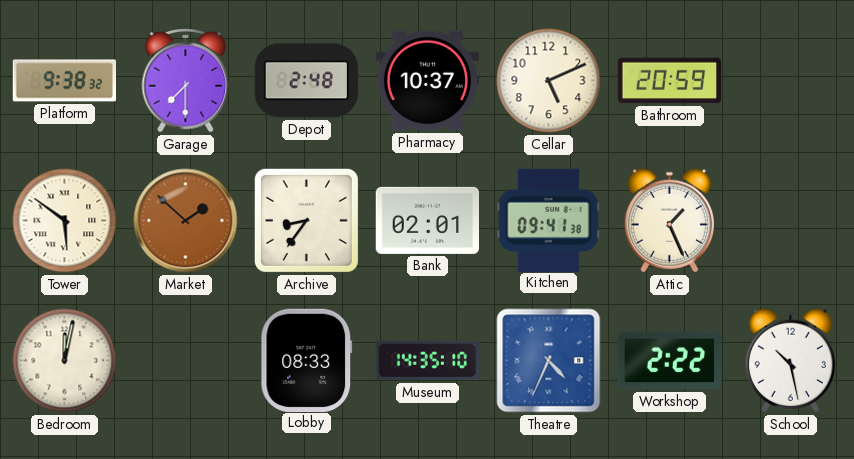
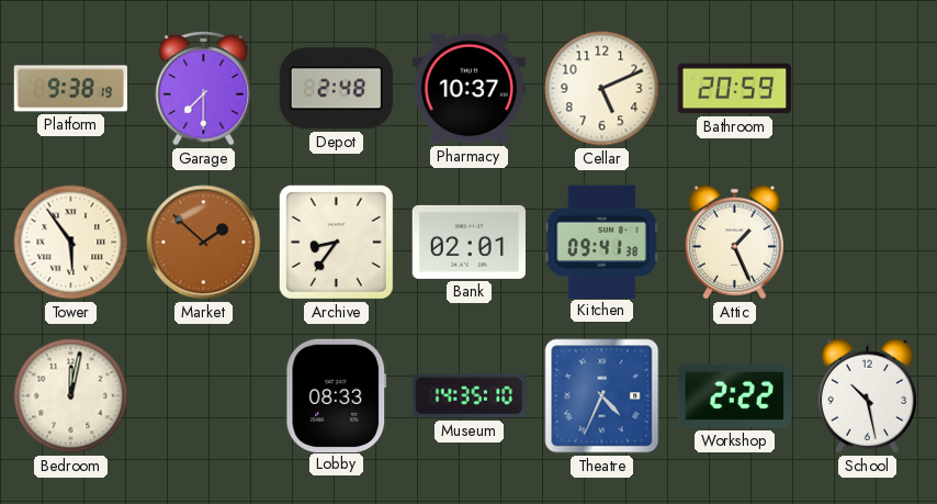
Platform: 9:38:32 -> 9:38:19 (70, 89)
Tower: 5:51 -> 5:54 (71, 243)
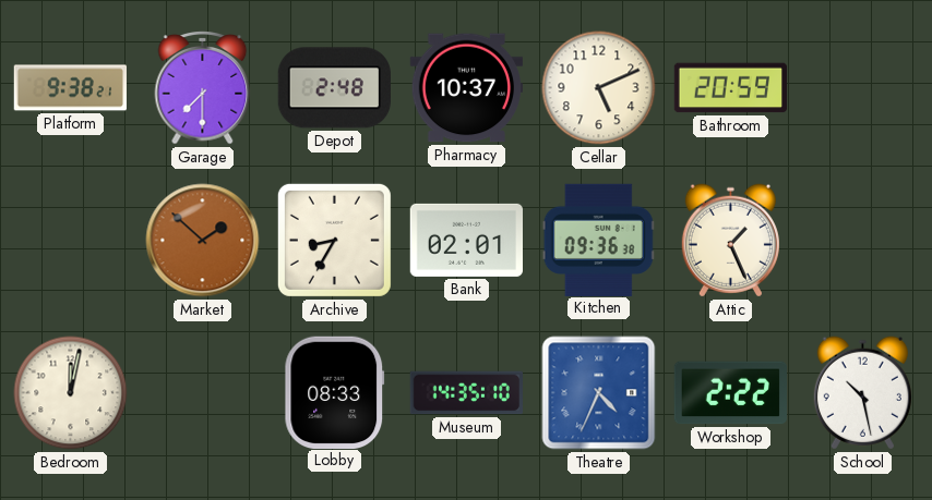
Platform: 9:38:19 -> 9:38:21 (70, 88)
Tower: 5:54 -> none (71, 243)
Archive: 8:36 -> 8:35 (334, 240)
Kitchen: 09:41 -> 09:36 (598, 240)
